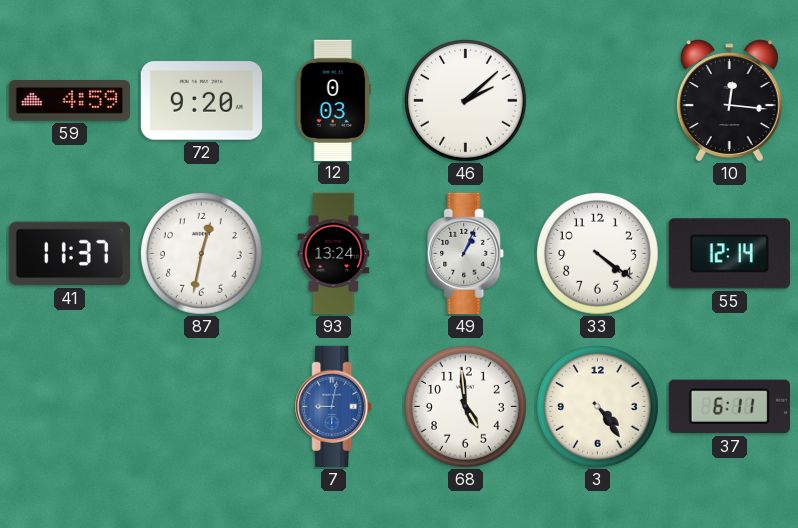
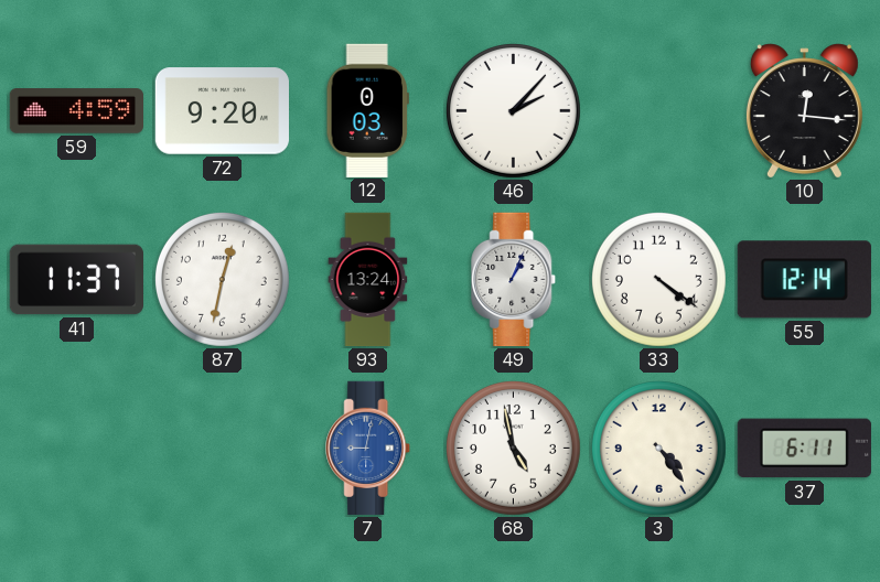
46: 2:08 -> 2:07 (513, 110)
68: 4:59 -> 4:58 (513, 448)
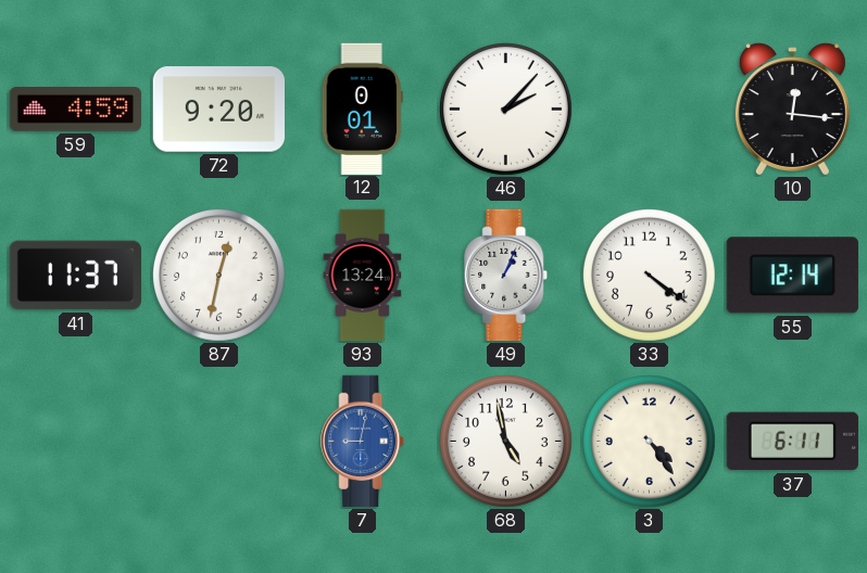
12: 0:03 -> 0:01 (362, 109)
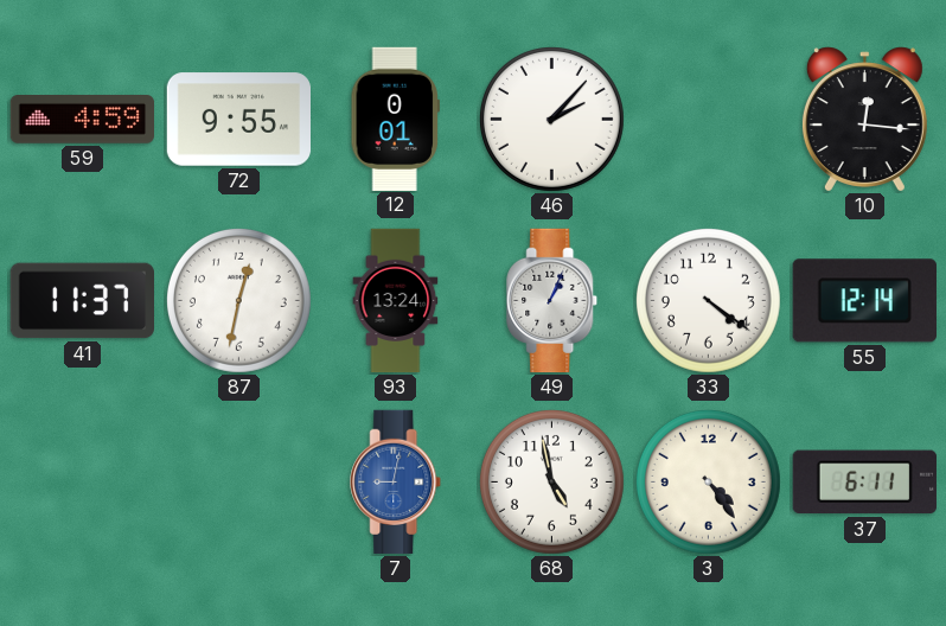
72: 9:20 -> 9:55 (238, 120)
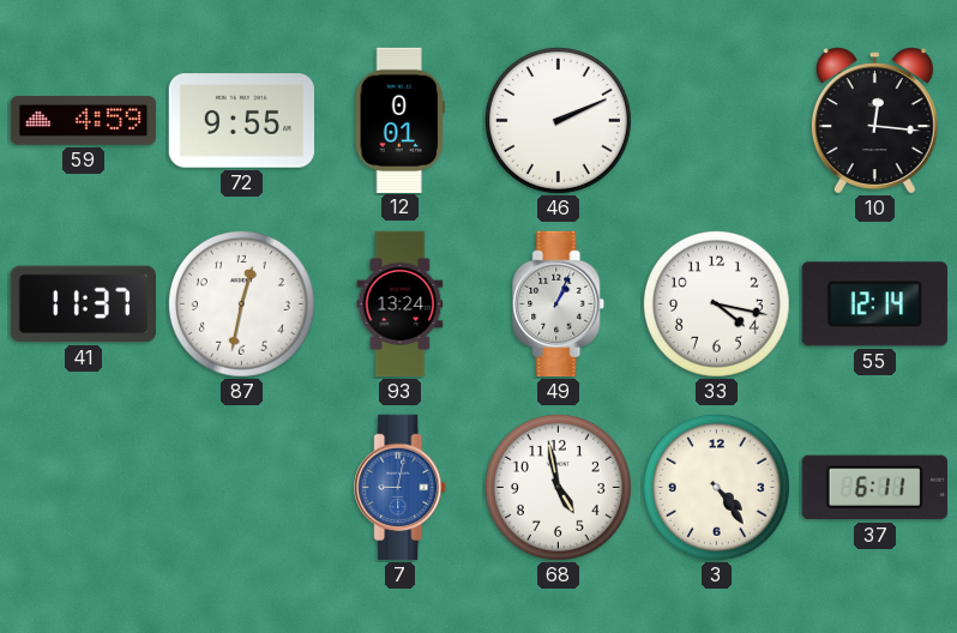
46: 2:07 -> 2:11 (558, 120)
33: 4:21 -> 4:17 (716, 303)
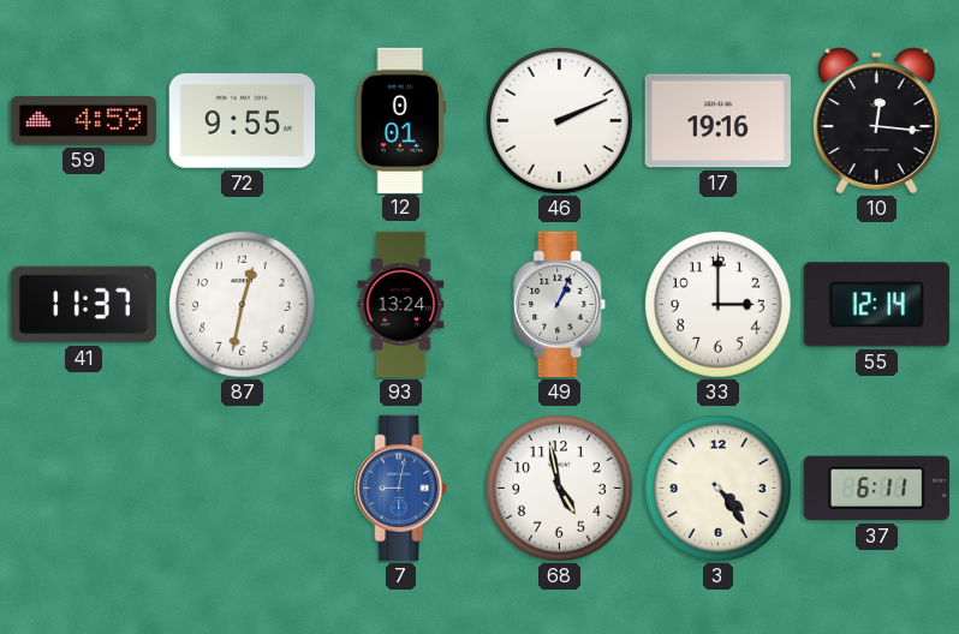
17: none -> 19:16 (717, 121)
33: 4:17 -> 3:00 (717, 304)
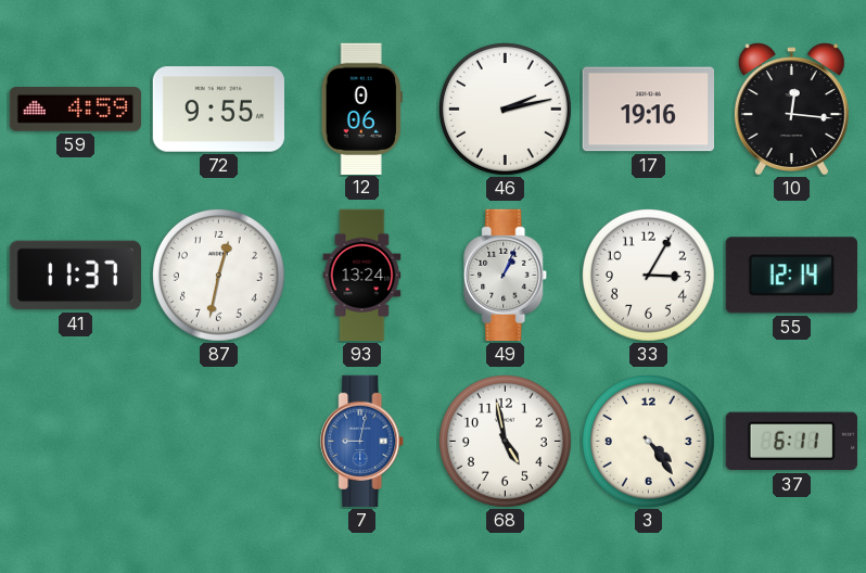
12: 0:01 -> 0:06 (361, 109)
46: 2:11 -> 2:13 (505, 109)
33: 3:00 -> 3:05 (648, 275)
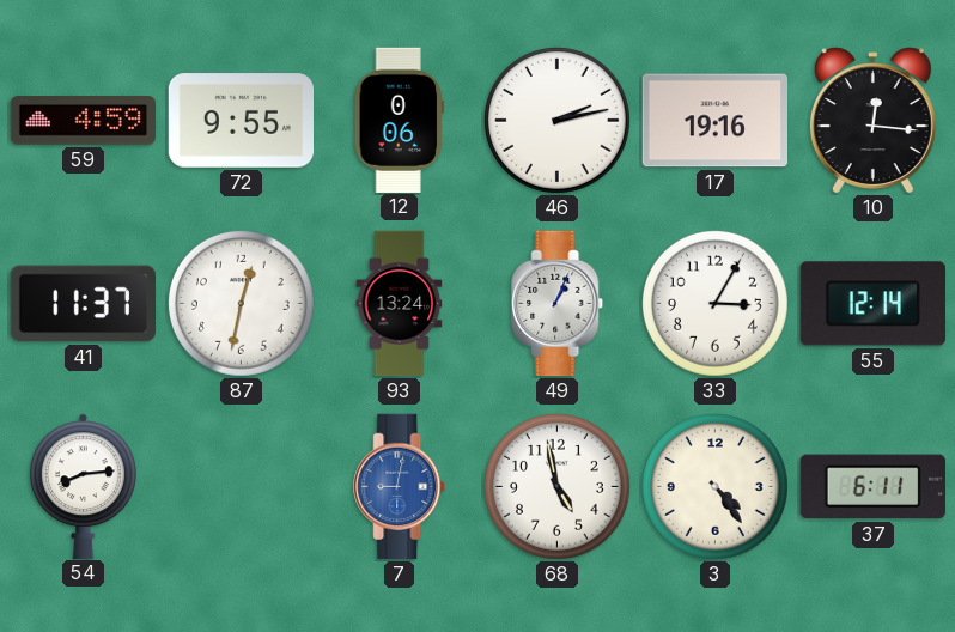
54: none -> 8:14 (84, 486)
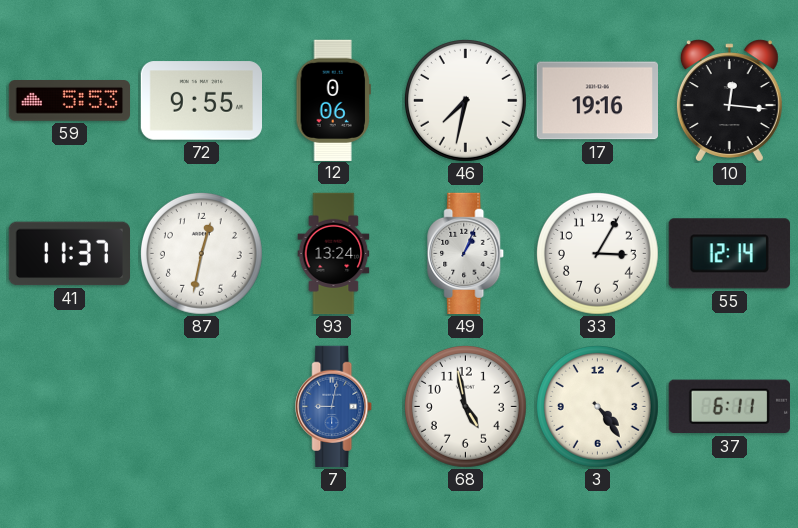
59: 4:59 -> 5:53 (69, 101)
46: 2:13 -> 7:32 (465, 100)
54: 8:14 -> none (84, 486)
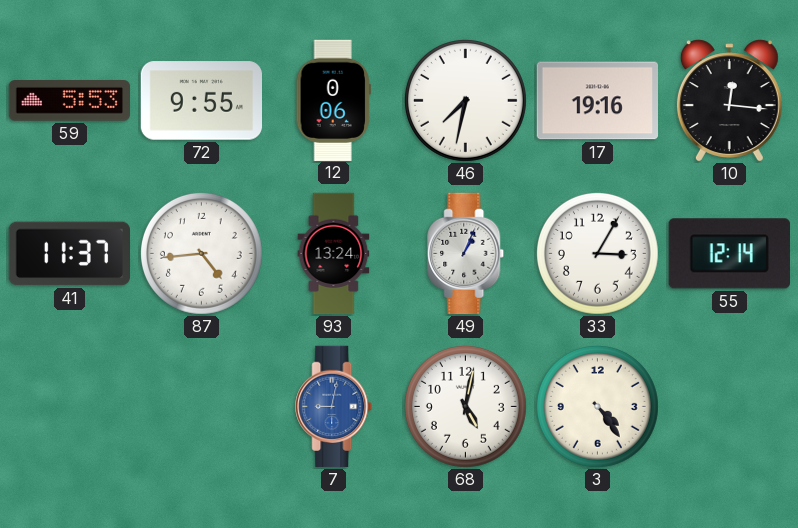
87: 12:32 -> 4:44 (201, 253)
68: 4:58 -> 5:02 (465, 406)
37: 6:11 -> none (729, 407)
